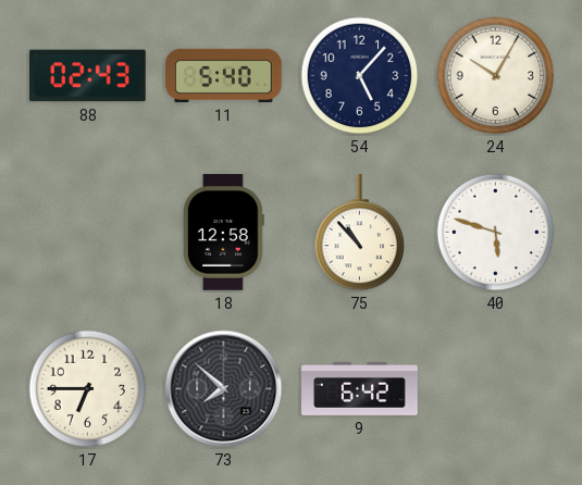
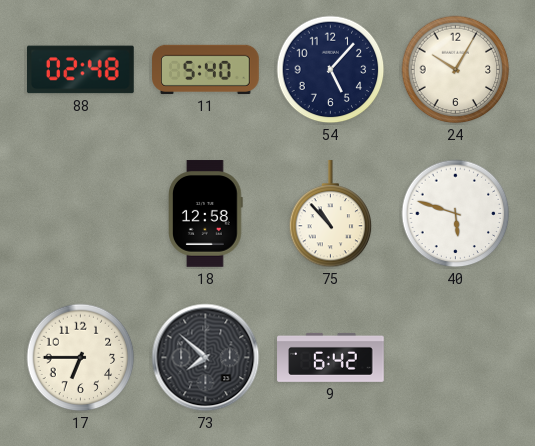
88: 02:43 -> 02:48 (81, 70)
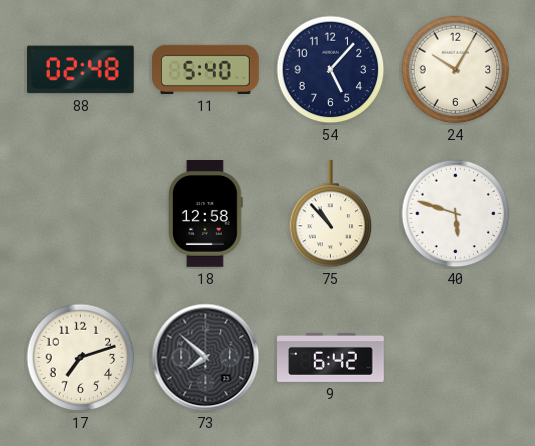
17: 6:45 -> 7:12 (81, 358)
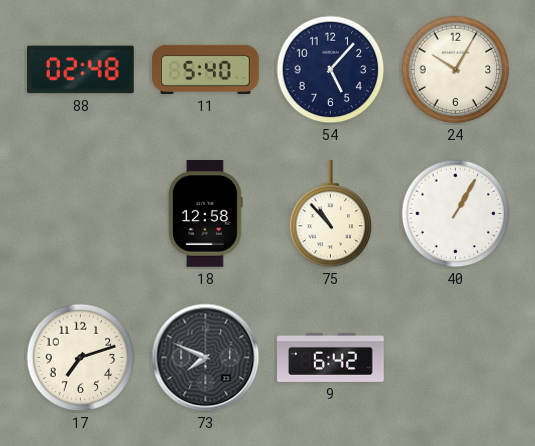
40: 5:48 -> 1:05 (456, 214)
73: 7:52 -> 7:49 (206, 358)
